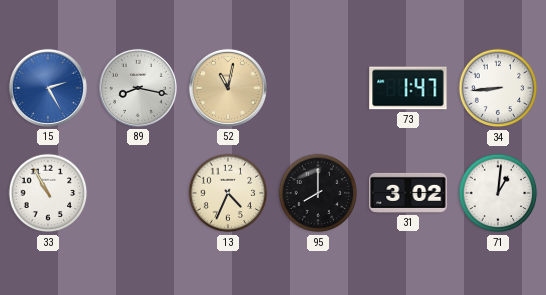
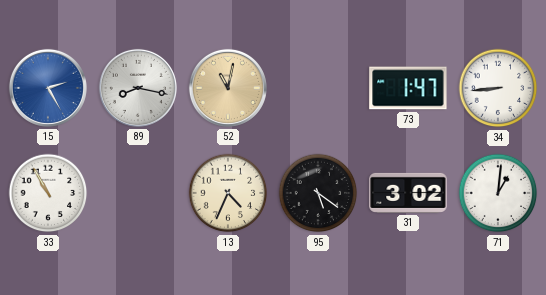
95: 8:00 -> 5:21 (318, 193)
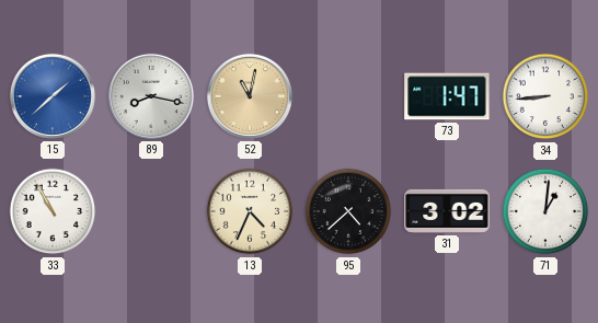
15: 2:25 -> 1:38 (53, 96)
95: 5:21 -> 4:38 (348, 211)
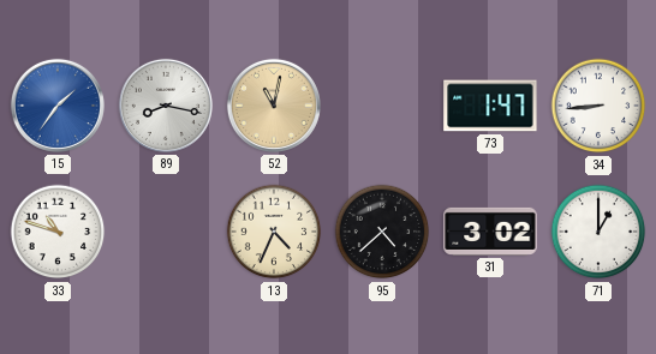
15: 1:38 -> 1:36 (58, 106)
33: 10:55 -> 10:48 (58, 232)
71: 1:01 -> 1:00 (598, 232)
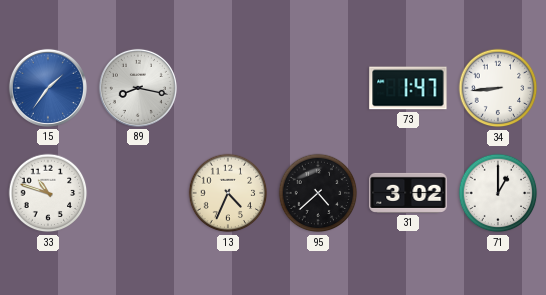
52: 11:02 -> none (274, 106)
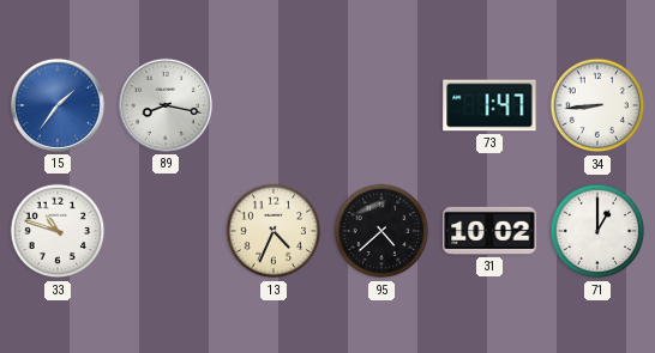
31: 3:02 -> 10:02 (489, 231)
